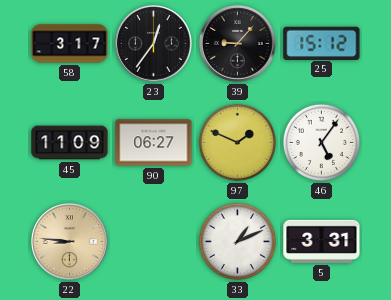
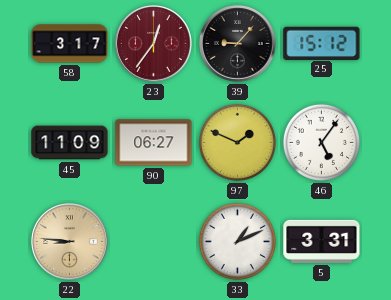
23 dial: black -> burgundy (154, 44)
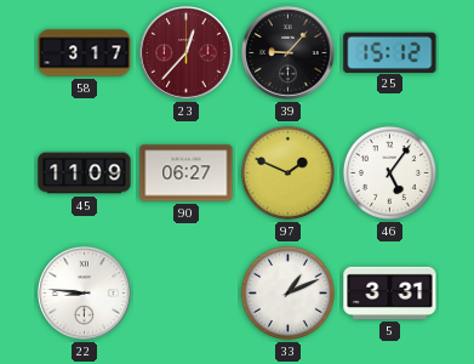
23: 12:36 -> 12:37 (187, 53)
22 dial: champagne -> white (85, 294)
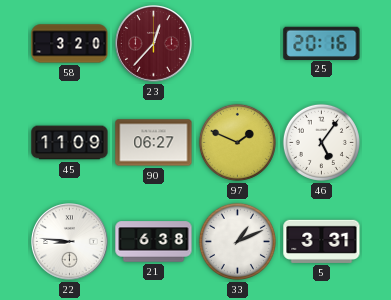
58: 3:17 -> 3:20 (70, 44)
39: 9:07 -> none (289, 53)
25: 15:12 -> 20:16 (322, 43)
21: none -> 6:38 (154, 242)
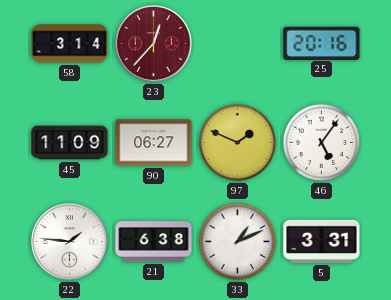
58: 3:20 -> 3:14 (70, 44)
22: 8:46 -> 1:46 (70, 242)
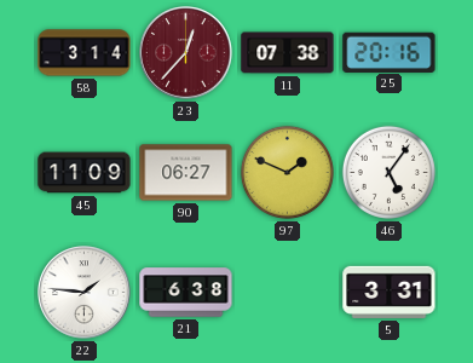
11: none -> 07:38 (288, 53)
33: 1:11 -> none (237, 241)
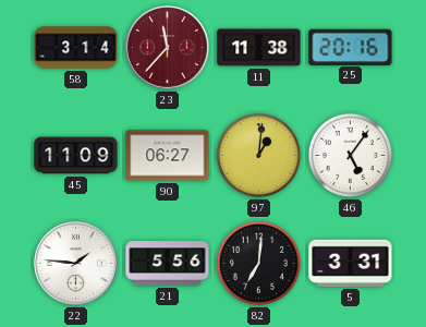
23: 12:37 -> 11:37 (168, 48)
11: 07:38 -> 11:38 (259, 48)
97: 1:49 -> 1:01 (258, 155)
21: 6:38 -> 5:56 (168, 264)
82: none -> 7:01 (258, 263)
